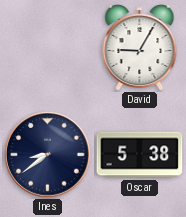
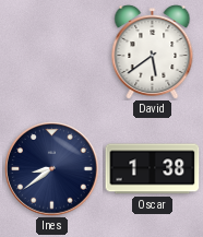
David: 9:05 -> 5:39 (153, 52)
Oscar: 5:38 -> 1:38 (153, 169)
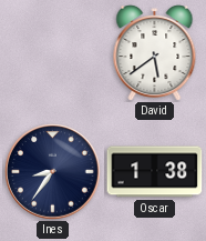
Ines: 8:39 -> 8:36 (53, 172)
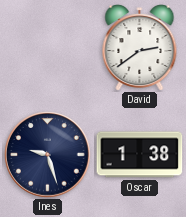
David: 5:39 -> 2:39 (140, 48)
Ines: 8:36 -> 9:27 (48, 155)
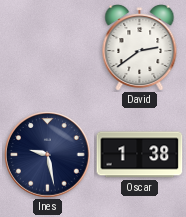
Ines: 9:27 -> 9:28 (48, 155)
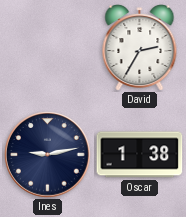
David: 2:39 -> 2:35 (140, 48)
Ines: 9:28 -> 9:13 (48, 155)
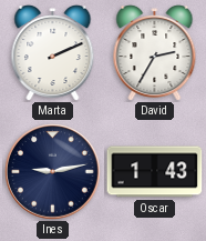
Marta: none -> 2:11 (53, 53)
Oscar: 1:38 -> 1:43 (155, 172)
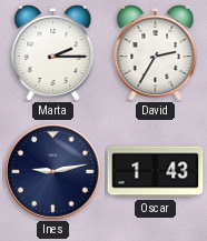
Marta: 2:11 -> 2:15 (53, 53)
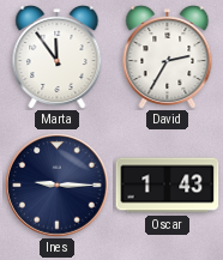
Marta: 2:15 -> 11:54 (58, 58)
Ines: 9:13 -> 9:15 (58, 186)
